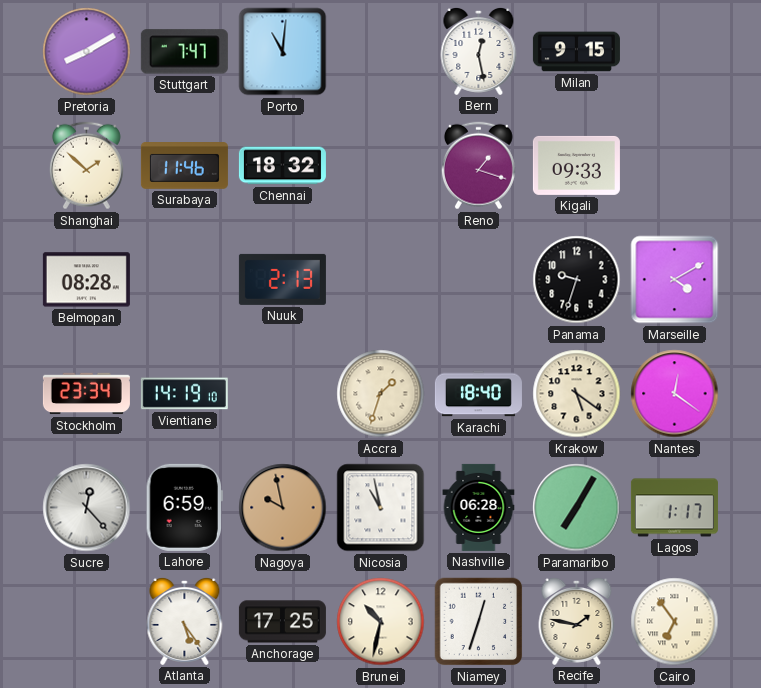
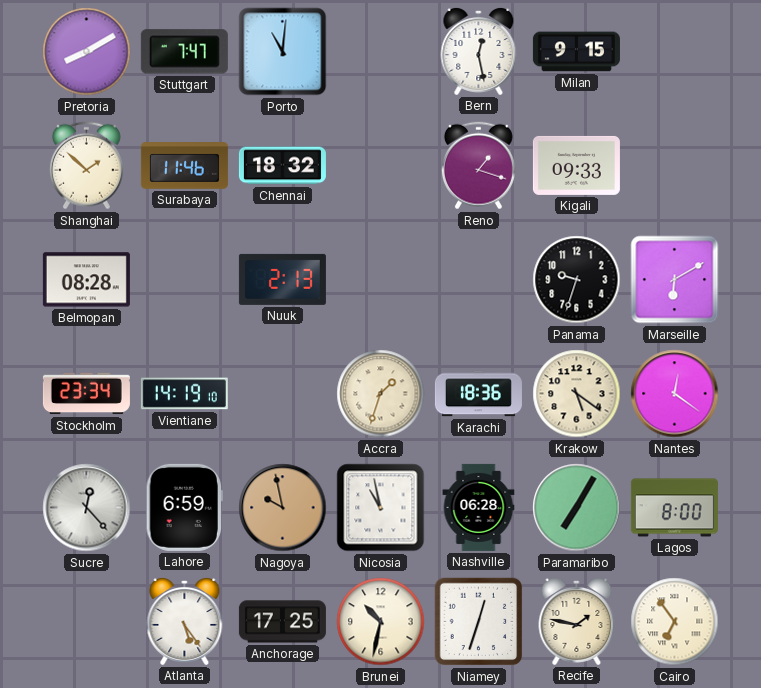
Marseille: 4:10 -> 6:10 (675, 280)
Karachi: 18:40 -> 18:36 (478, 394)
Lagos: 1:17 -> 8:00 (674, 508)
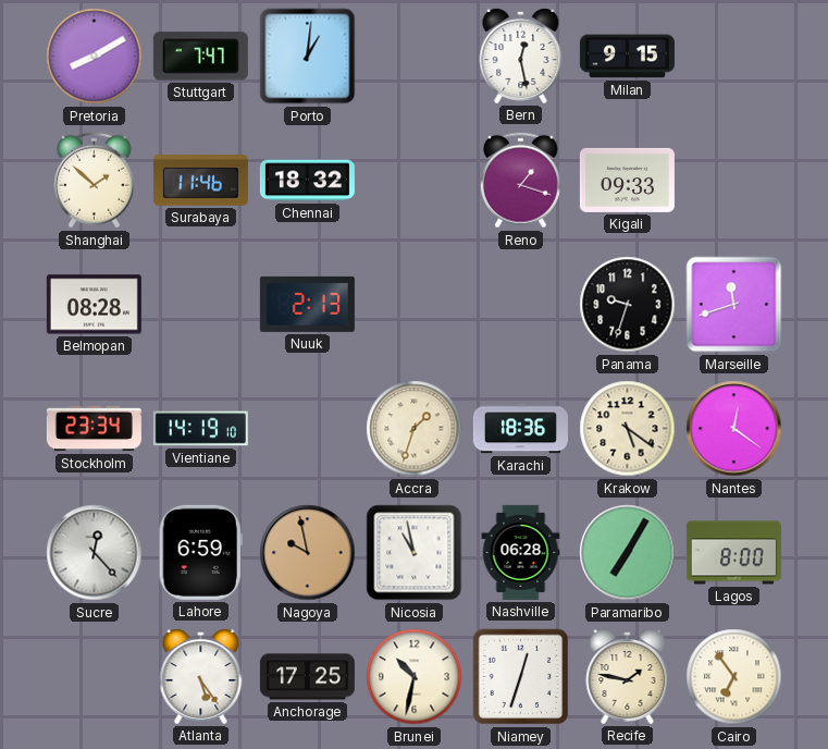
Porto: 11:01 -> 1:01 (308, 57)
Marseille: 6:10 -> 11:42 (734, 305)
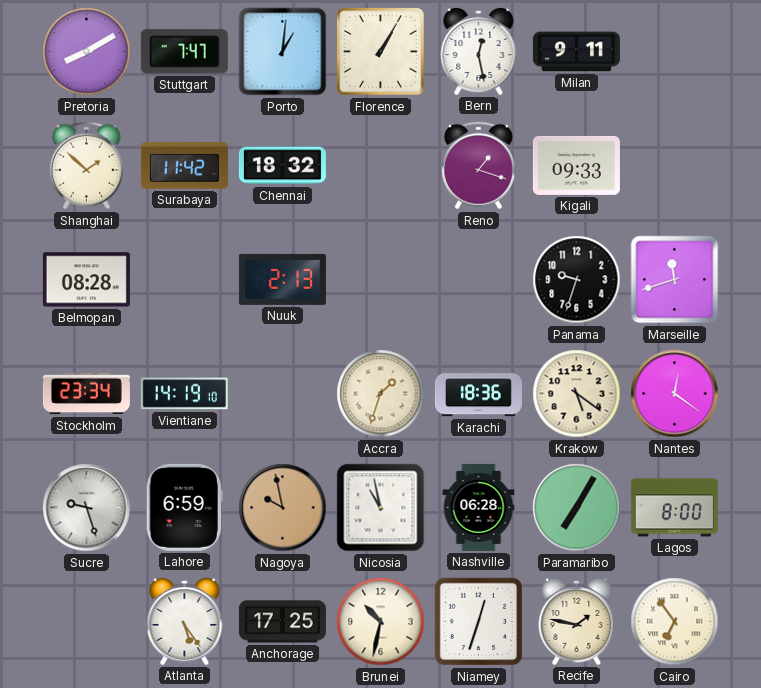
Florence: none -> 1:05 (381, 52)
Milan: 9:15 -> 9:11 (576, 52)
Surabaya: 11:46 -> 11:42 (184, 166)
Sucre: 12:23 -> 9:27 (87, 508)
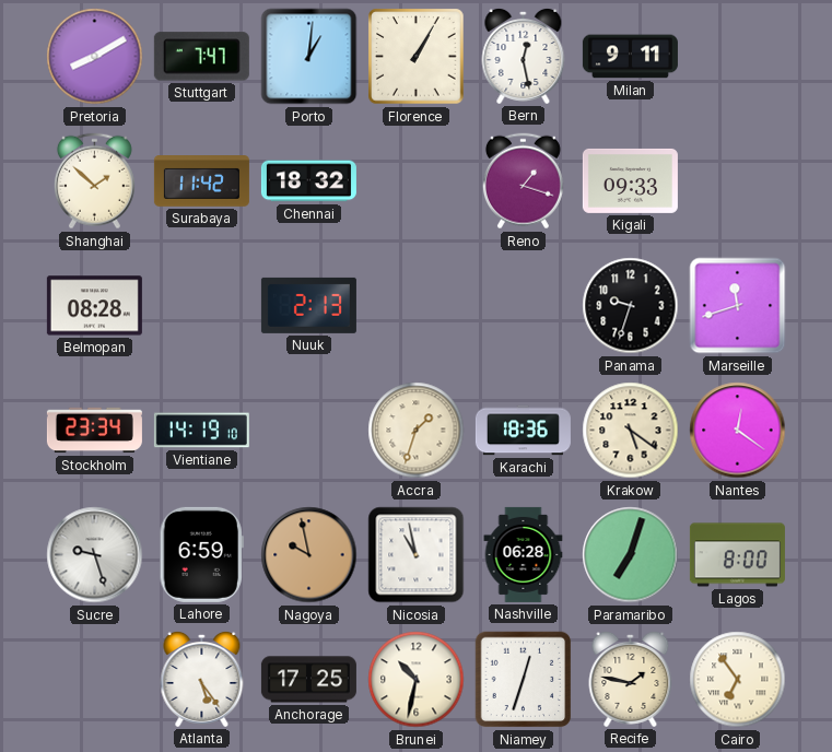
Paramaribo: 7:05 -> 7:03 (631, 555)
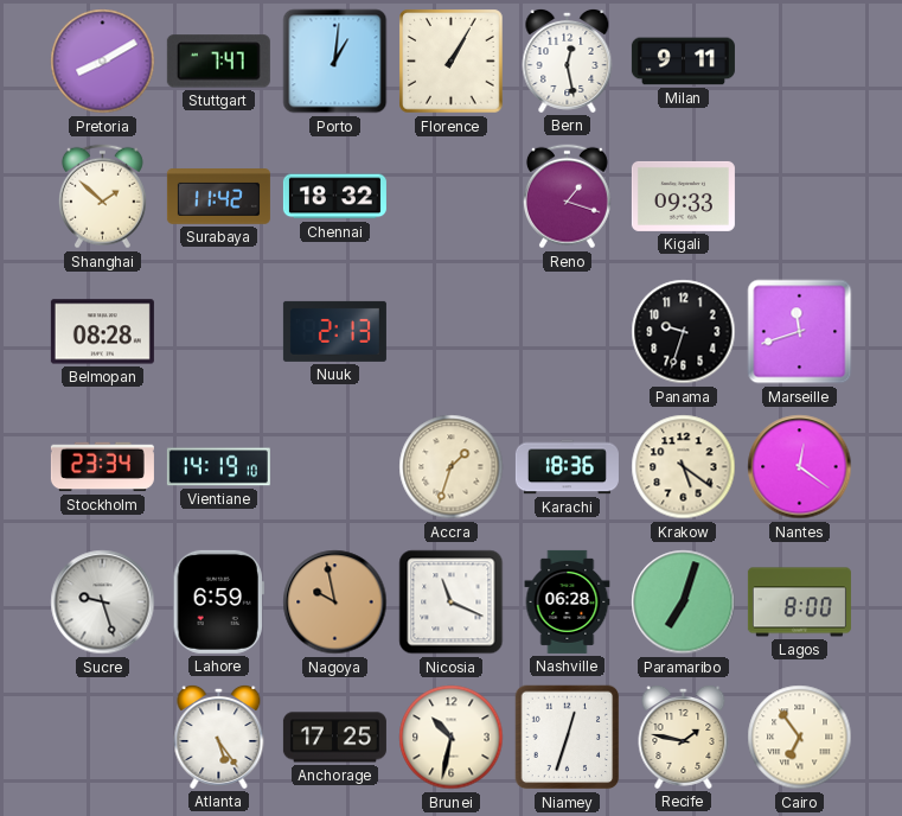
Nicosia: 10:58 -> 11:19 (452, 603)
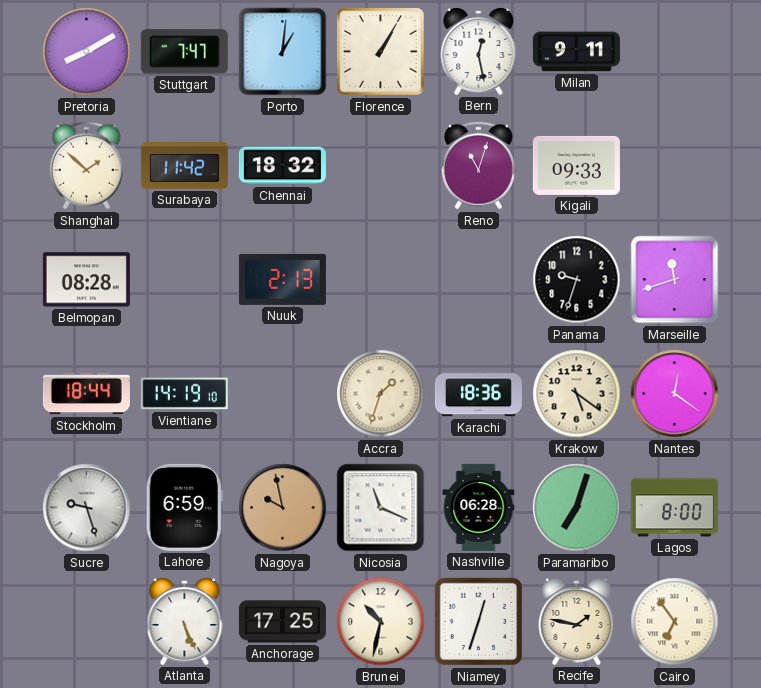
Reno: 1:18 -> 11:03 (478, 166)
Stockholm: 23:34 -> 18:44 (86, 394)
Atlanta: 5:24 -> 5:26 (185, 621)
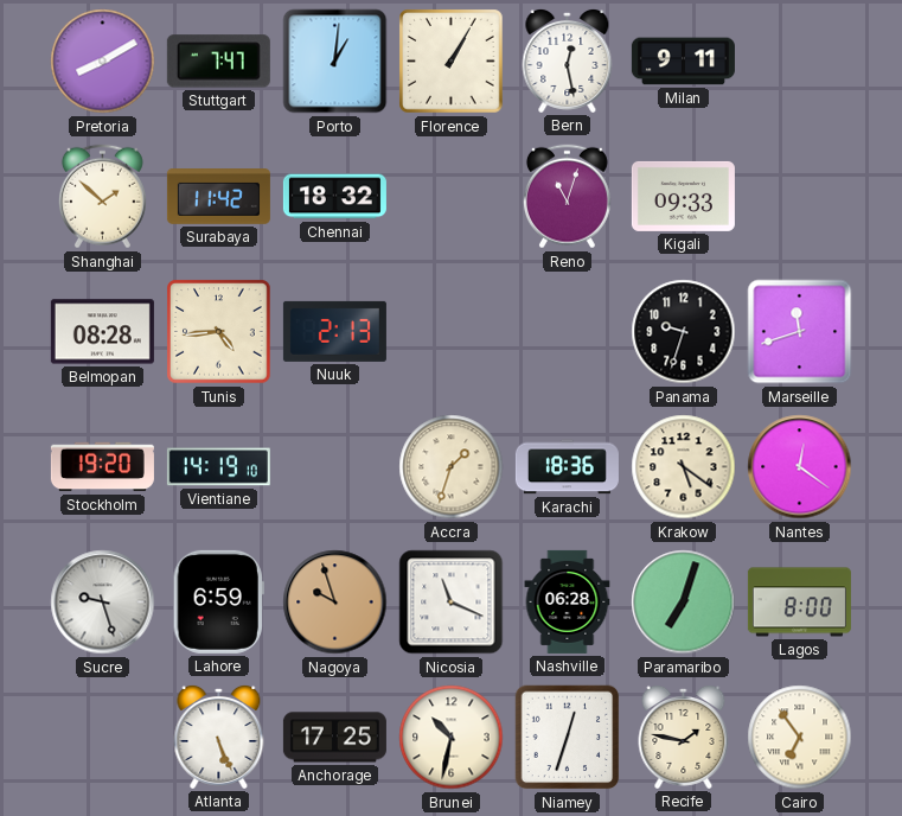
Tunis: none -> 4:44 (219, 332)
Stockholm: 18:44 -> 19:20 (102, 467)
Nagoya: 9:58 -> 9:57 (335, 603)
